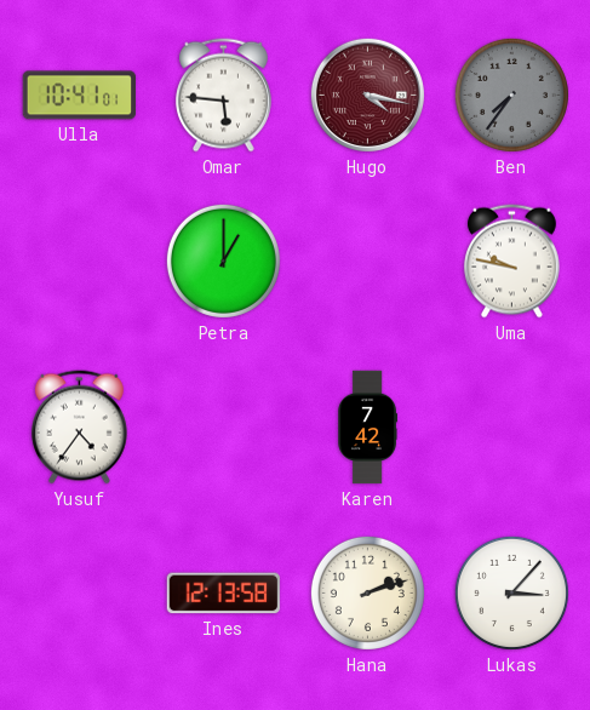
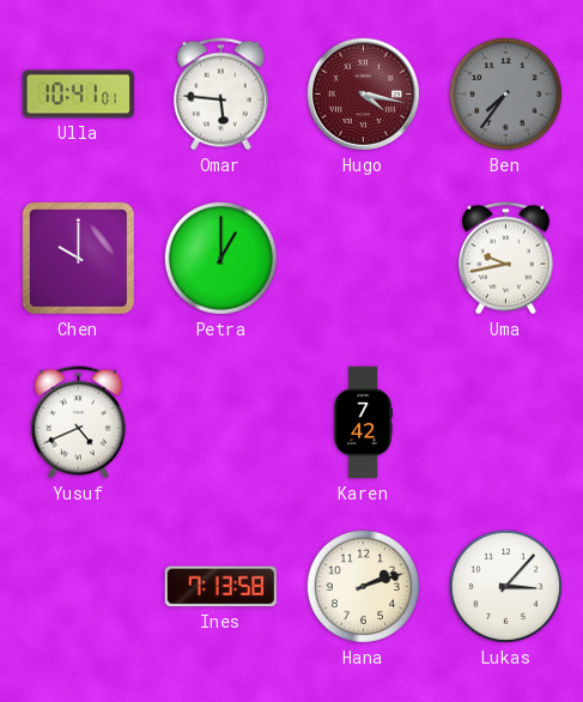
Chen: none -> 10:00 (78, 258)
Uma: 9:47 -> 9:43 (505, 259)
Yusuf: 4:36 -> 4:41 (78, 423)
Ines: 12:13 -> 7:13 (220, 587)
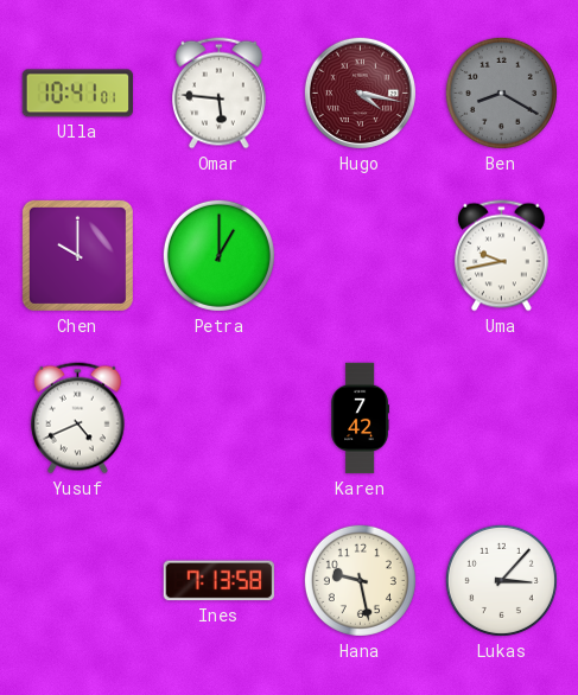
Ben: 7:36 -> 8:20 (501, 93)
Hana: 2:12 -> 9:28 (360, 580)
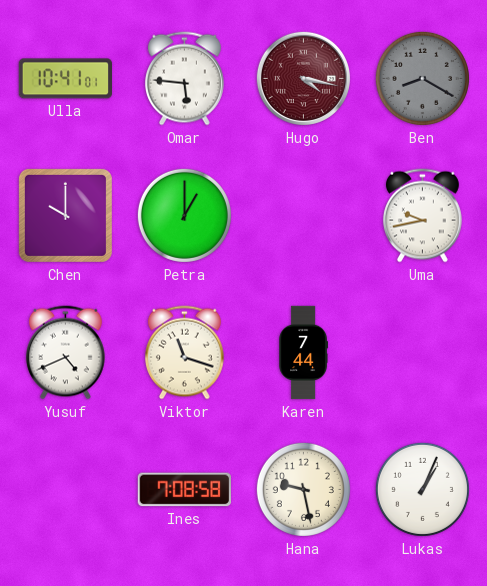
Viktor: none -> 11:18 (184, 353)
Karen: 7:42 -> 7:44 (303, 353)
Ines: 7:13 -> 7:08 (184, 490)
Lukas: 3:07 -> 1:04 (422, 489)
